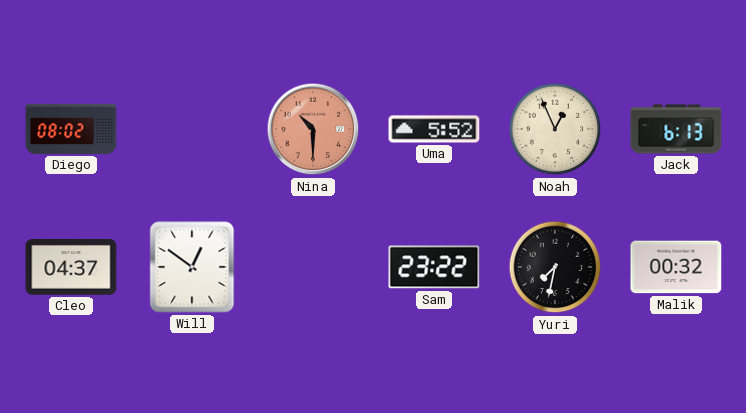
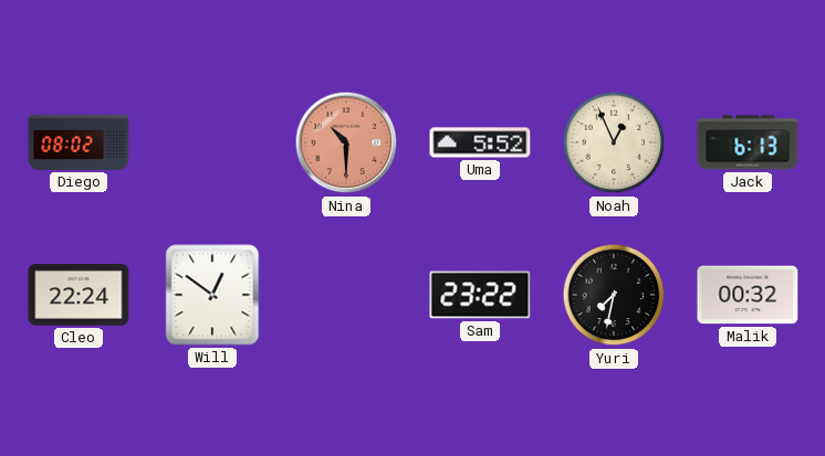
Cleo: 04:37 -> 22:24 (79, 296)
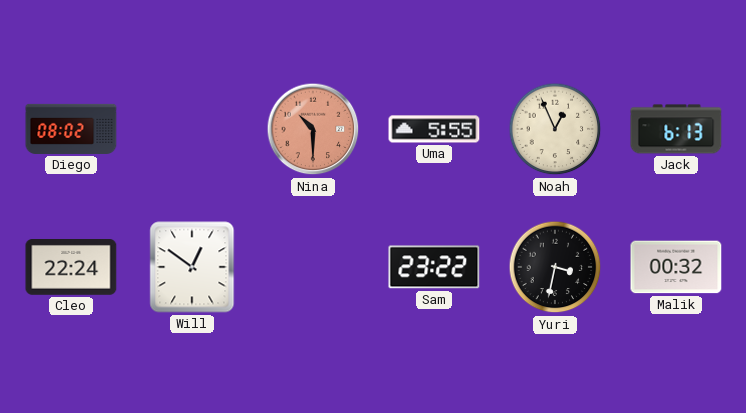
Uma: 5:52 -> 5:55 (434, 129)
Yuri: 7:32 -> 3:32 (555, 267)
